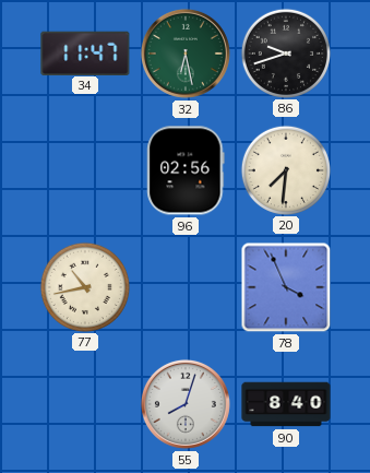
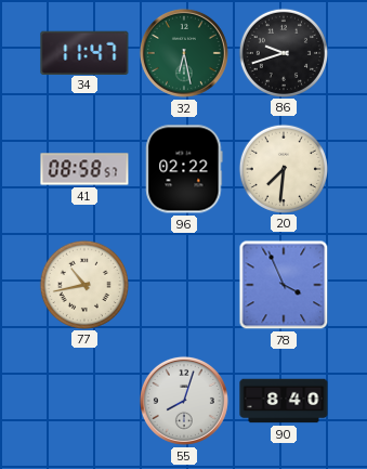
41: none -> 08:58 (84, 169)
96: 02:56 -> 02:22 (184, 169)
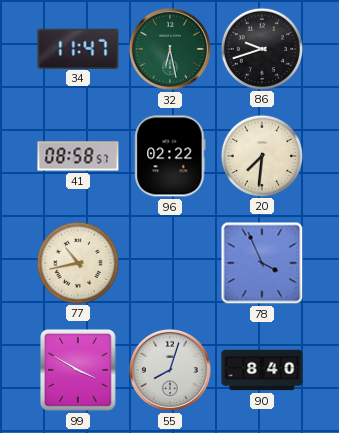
99: none -> 3:50 (79, 371)
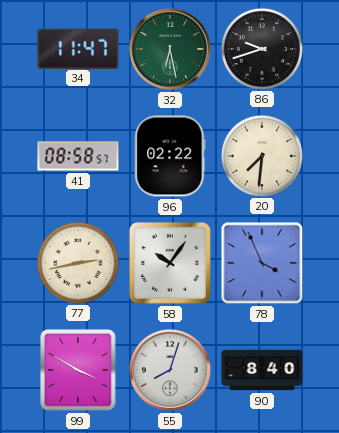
77: 10:43 -> 2:43 (77, 262)
58: none -> 10:06 (170, 263)
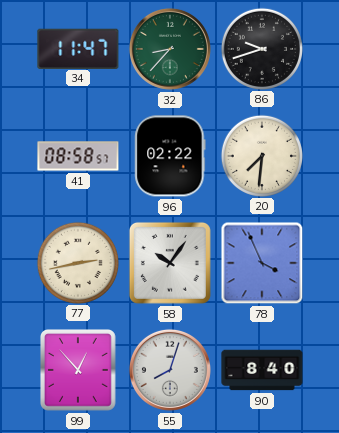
32: 6:28 -> 8:37 (170, 49)
99: 3:50 -> 12:53 (79, 371)
